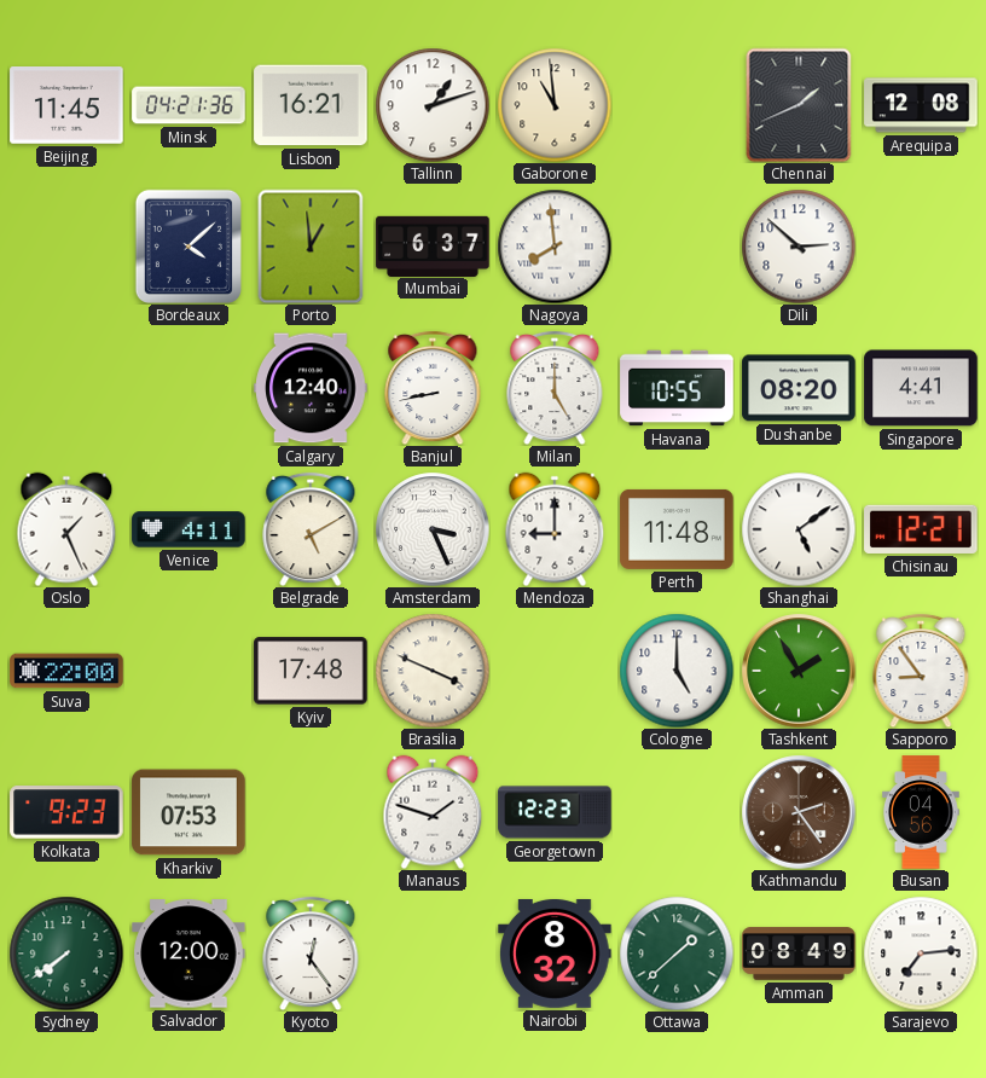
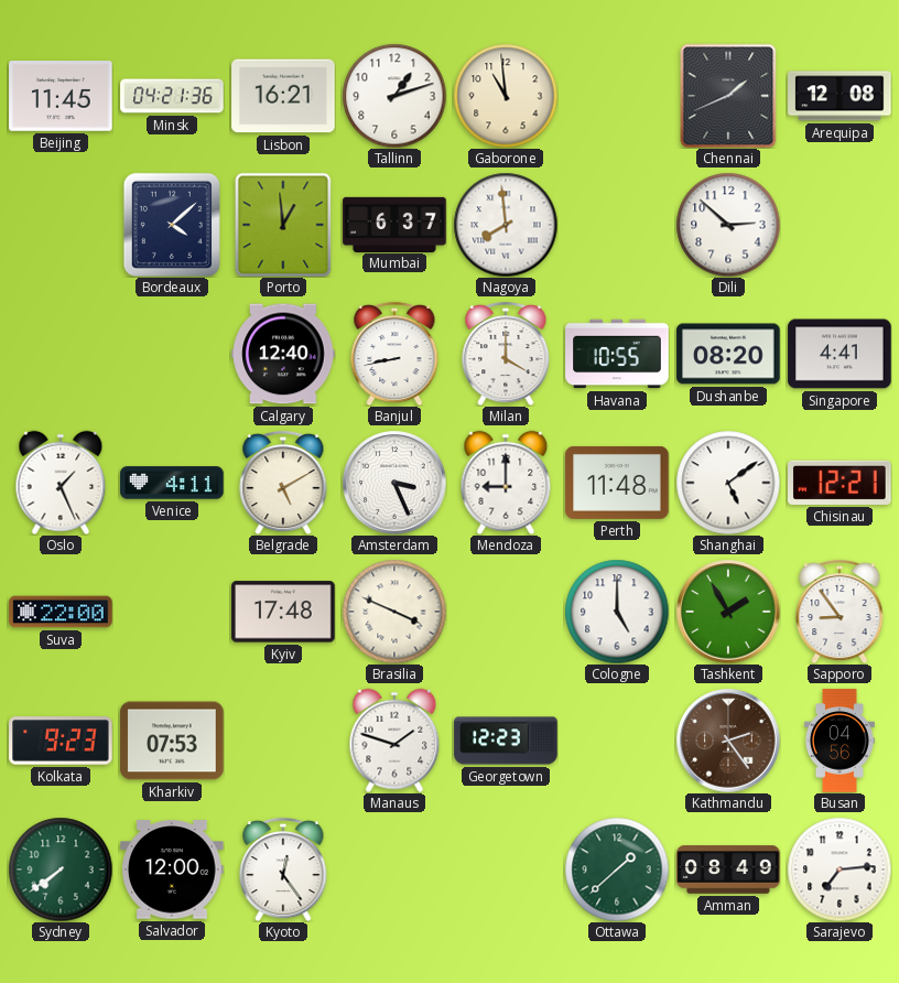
Milan: 5:00 -> 4:00 (506, 354)
Nairobi: 8:32 -> none (555, 954)
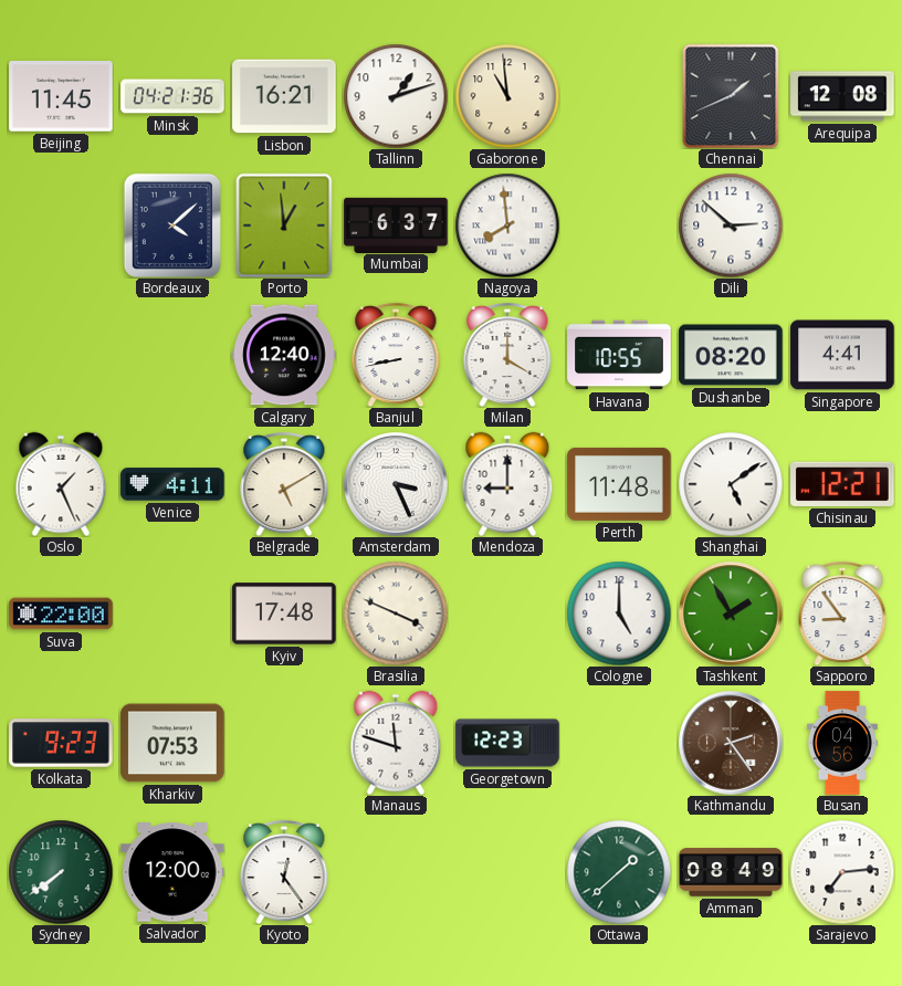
Manaus: 1:48 -> 11:48 (396, 743)
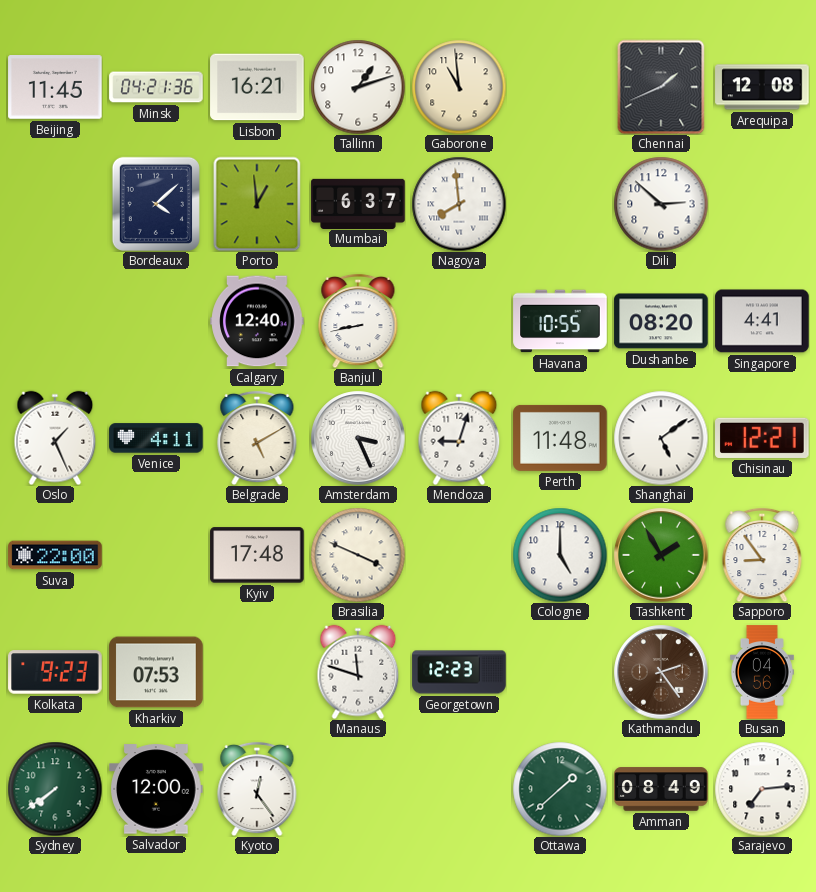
Milan: 4:00 -> none (507, 355)
Mendoza: 9:00 -> 9:03 (459, 438)
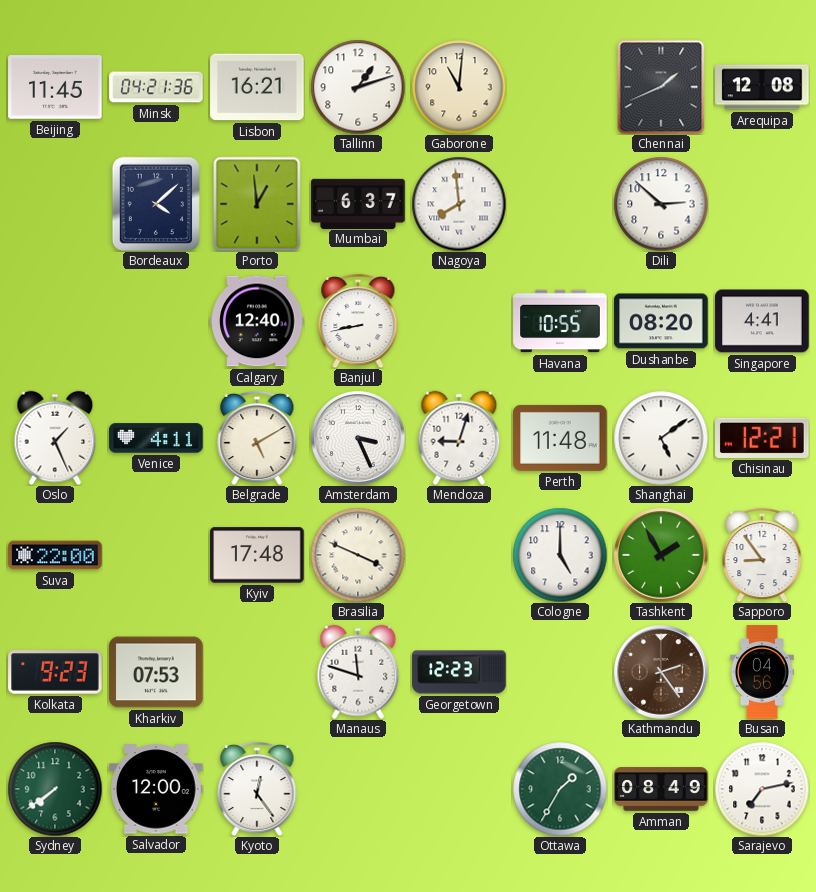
Gaborone: 10:59 -> 11:01 (459, 87)
Ottawa: 1:38 -> 1:35 (560, 789)
Sarajevo: 7:14 -> 7:13 (762, 789)
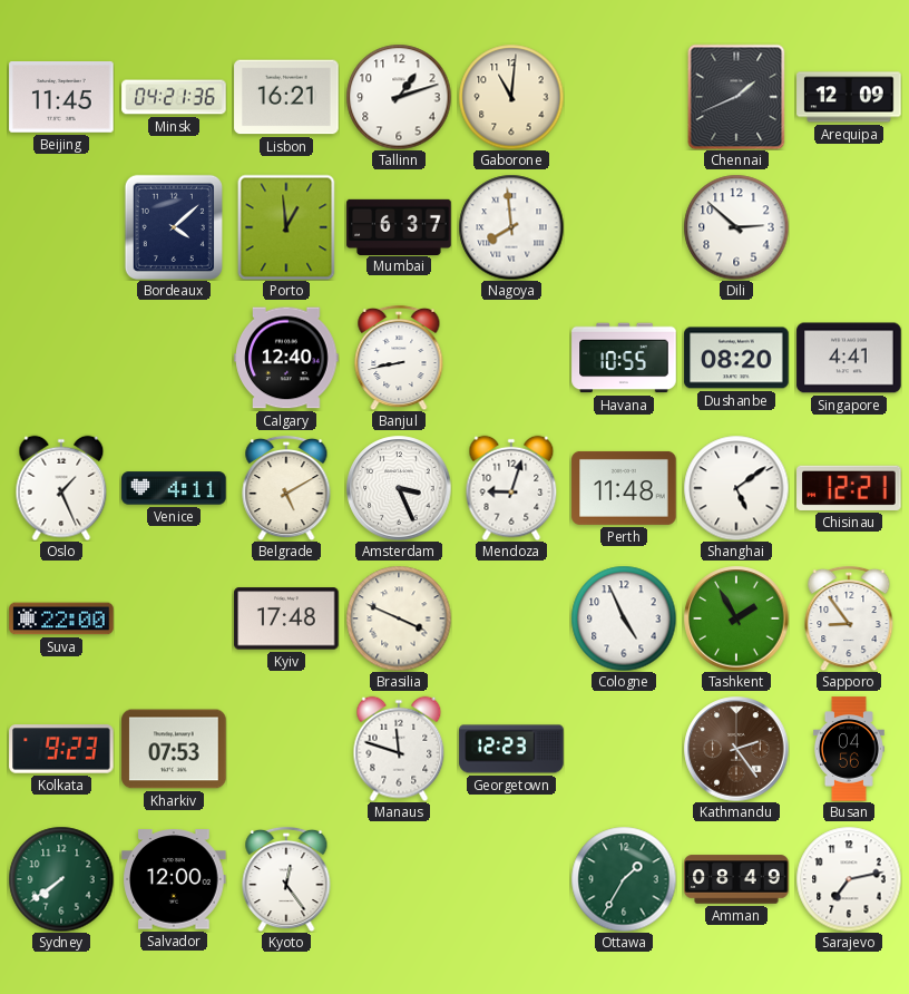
Arequipa: 12:08 -> 12:09 (849, 97)
Cologne: 5:00 -> 4:56 (624, 618)
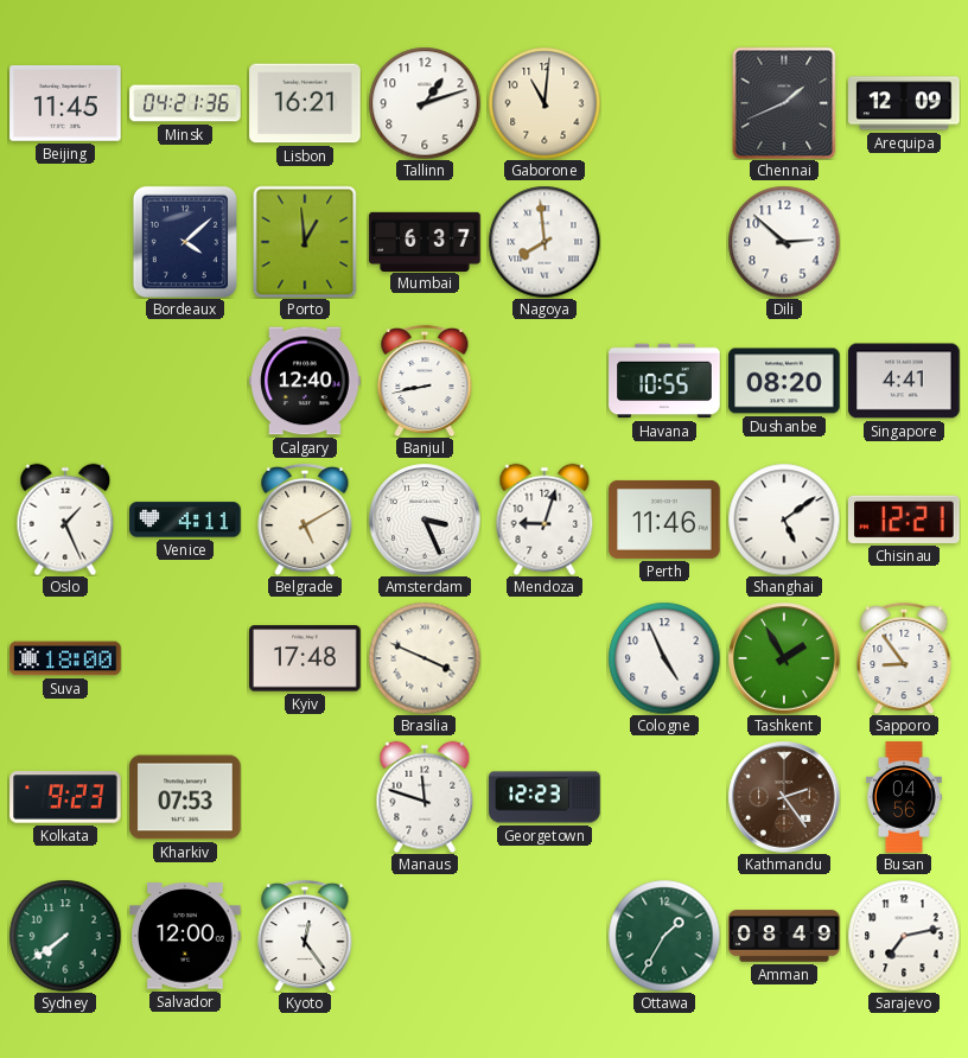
Perth: 11:48 -> 11:46 (664, 520)
Suva: 22:00 -> 18:00 (65, 658)
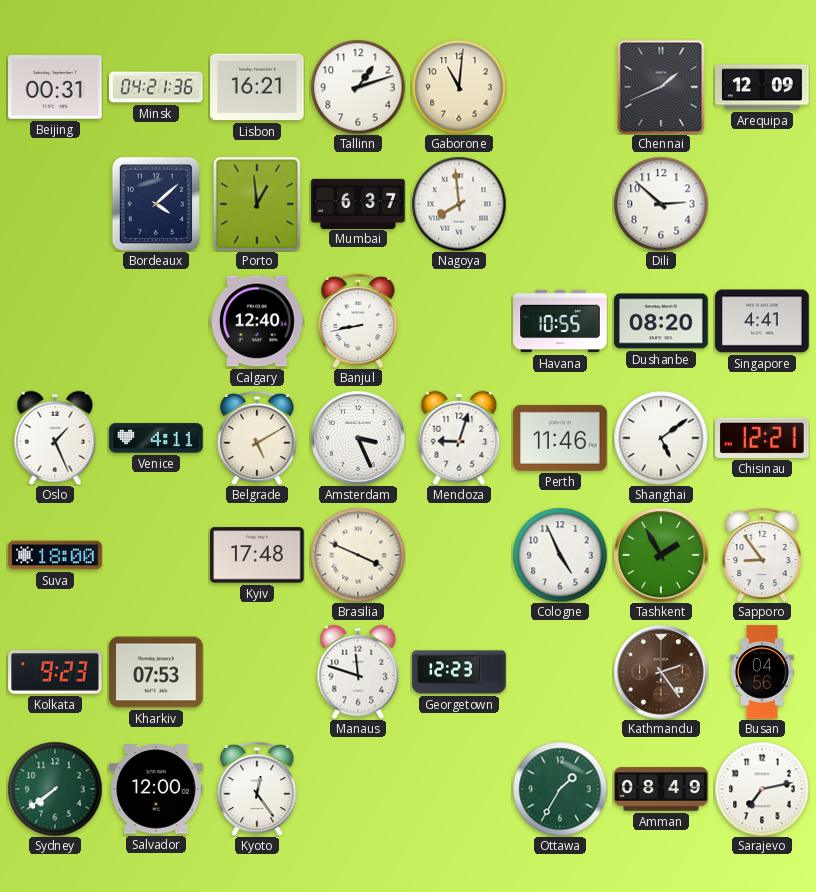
Beijing: 11:45 -> 00:31 (55, 88)
